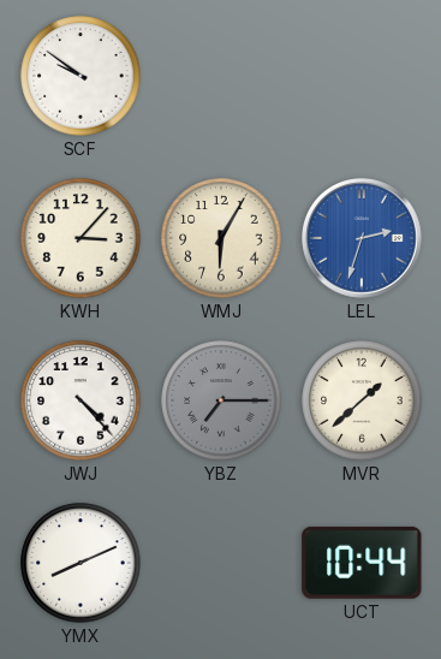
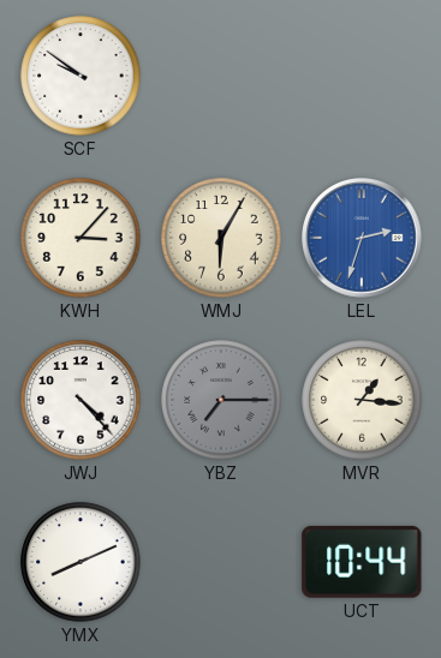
MVR: 1:38 -> 1:16 (362, 400)
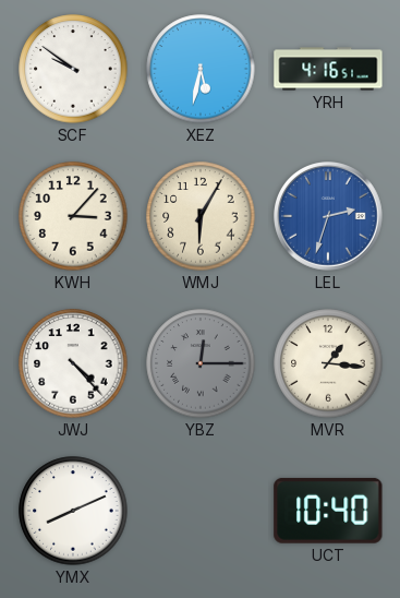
XEZ: none -> 5:32 (201, 69)
YRH: none -> 4:16 (328, 69)
YBZ: 7:15 -> 12:15 (201, 363)
UCT: 10:44 -> 10:40 (328, 511)
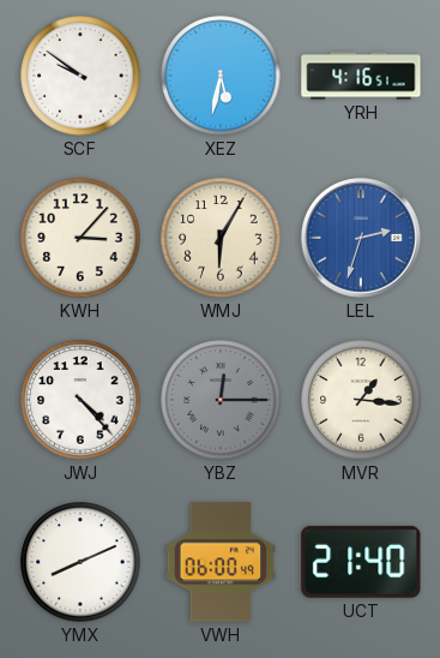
VWH: none -> 06:00 (221, 562)
UCT: 10:40 -> 21:40 (361, 562)
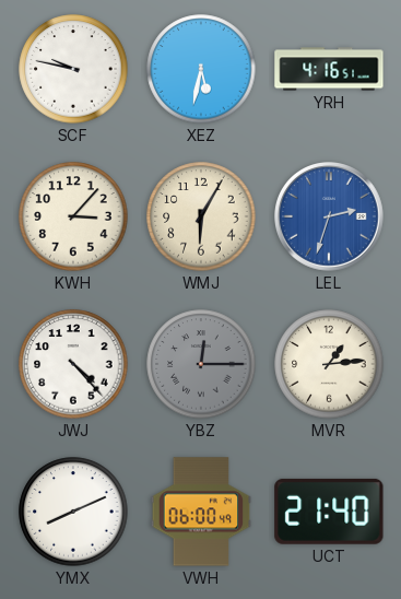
SCF: 9:51 -> 9:47 (73, 69)
MVR: 1:16 -> 1:14 (329, 364)
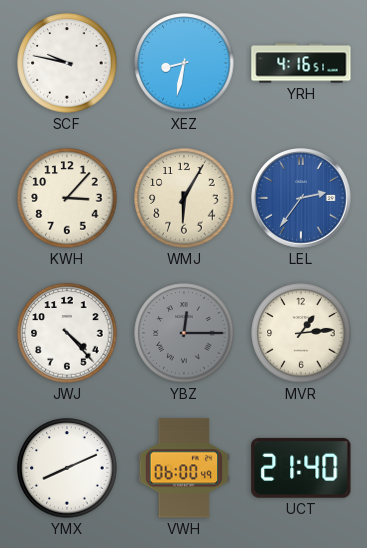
XEZ: 5:32 -> 8:32 (184, 63)
LEL: 2:33 -> 2:36 (302, 199)
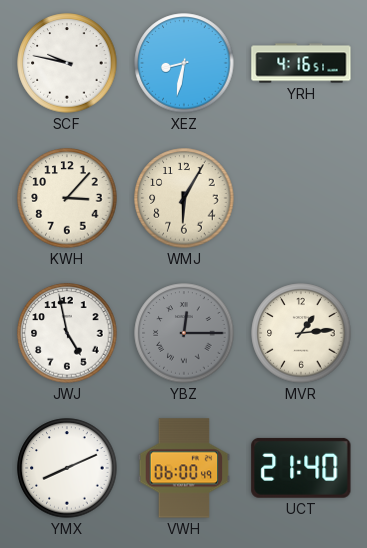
LEL: 2:36 -> none (302, 199)
JWJ: 4:23 -> 4:58 (67, 333)
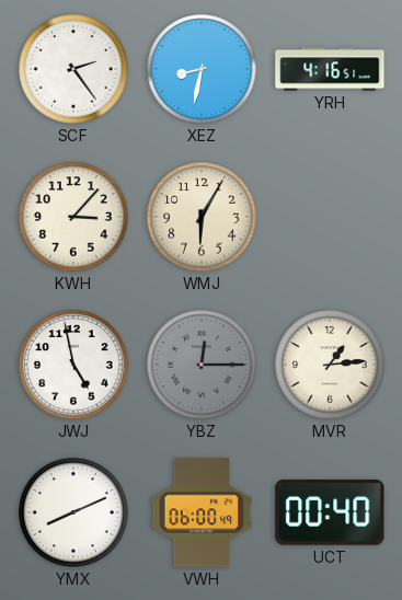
SCF: 9:47 -> 2:24 (73, 69)
UCT: 21:40 -> 00:40 (330, 512)
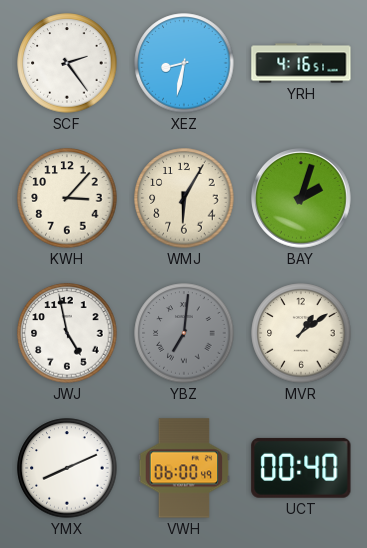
BAY: none -> 2:03 (302, 199)
YBZ: 12:15 -> 7:01 (184, 333)
MVR: 1:14 -> 1:09 (301, 333)
